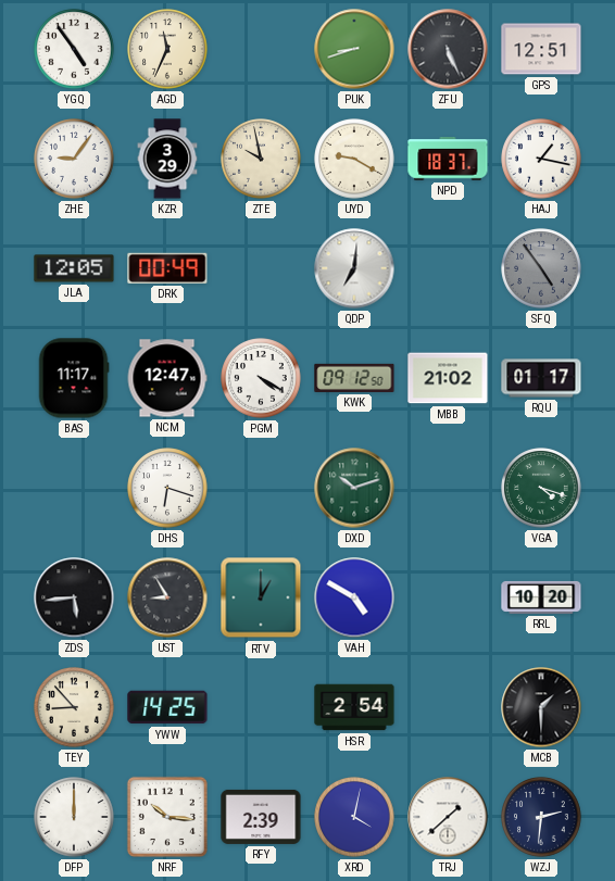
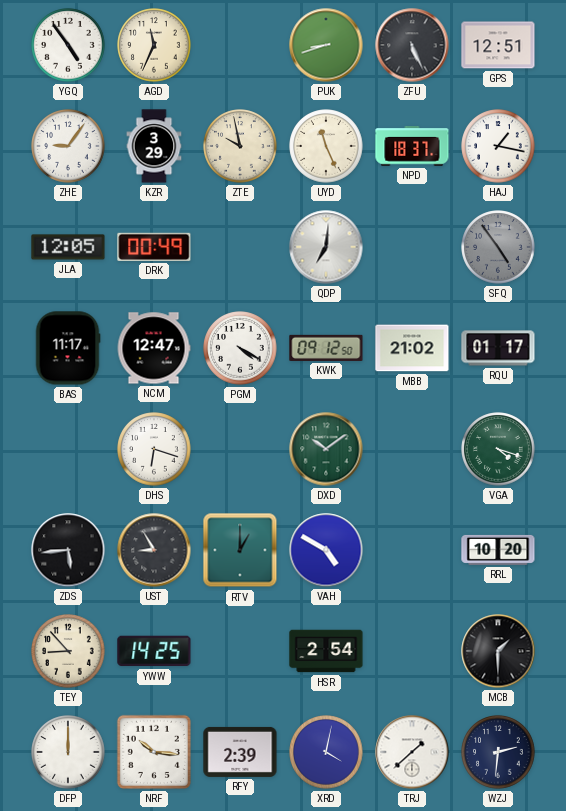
UYD: 9:20 -> 11:26 (326, 146)
DXD: 10:12 -> 10:09 (326, 449)
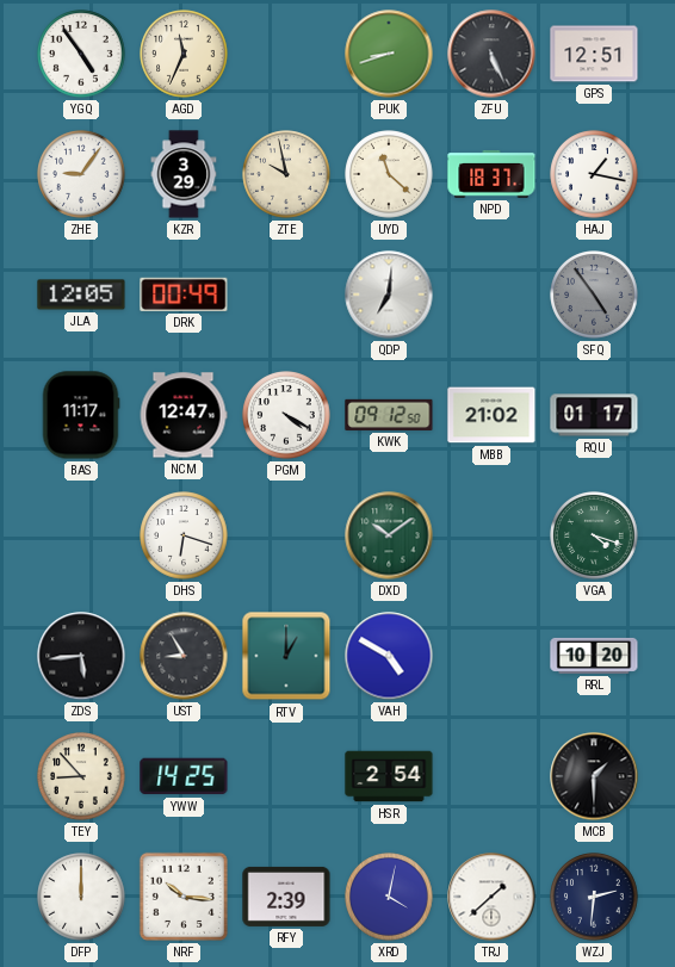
UYD: 11:26 -> 11:22 (389, 174)
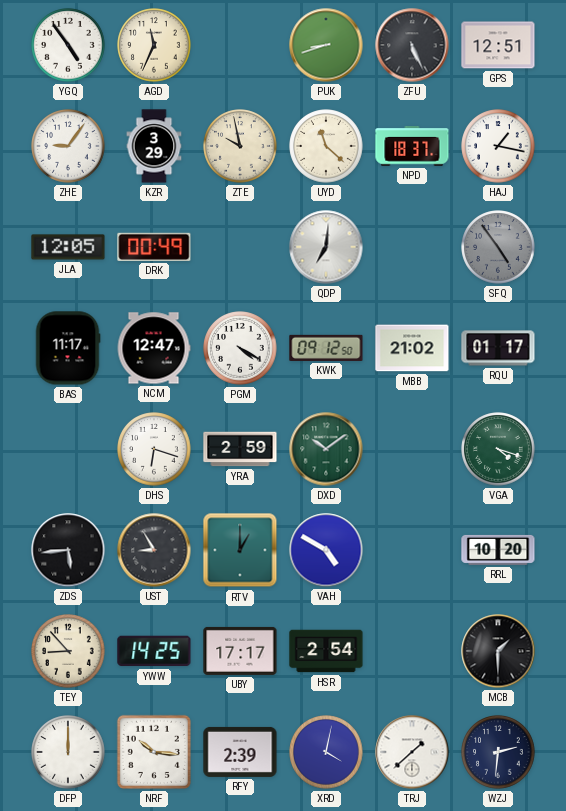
YRA: none -> 2:59 (240, 449)
UBY: none -> 17:17 (240, 651)
